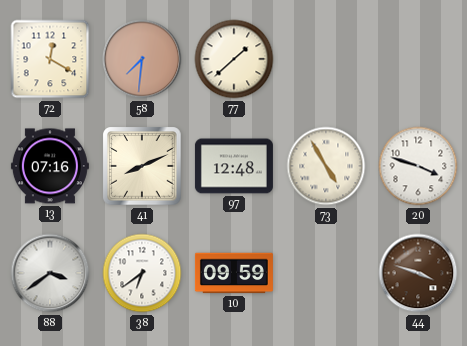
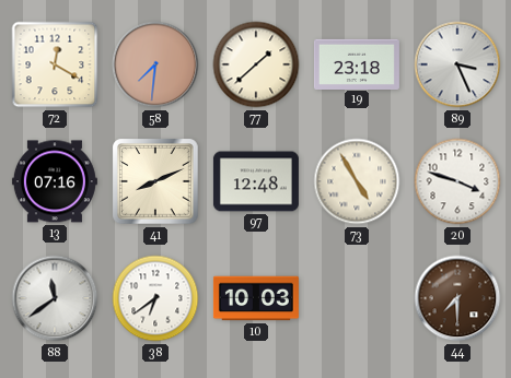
19: none -> 23:18 (357, 63)
89: none -> 3:26 (457, 64)
88: 3:39 -> 11:39 (55, 298)
10: 09:59 -> 10:03 (256, 298)
44: 3:48 -> 7:30 (457, 298)
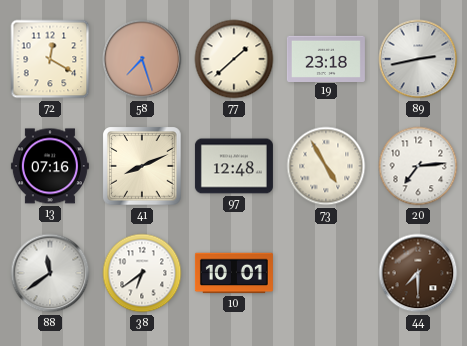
58: 7:31 -> 7:27 (142, 59)
89: 3:26 -> 2:43 (418, 59)
20: 3:48 -> 7:14 (418, 166)
10: 10:03 -> 10:01 (234, 273)
